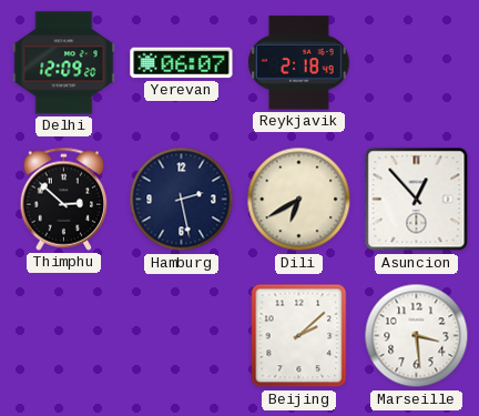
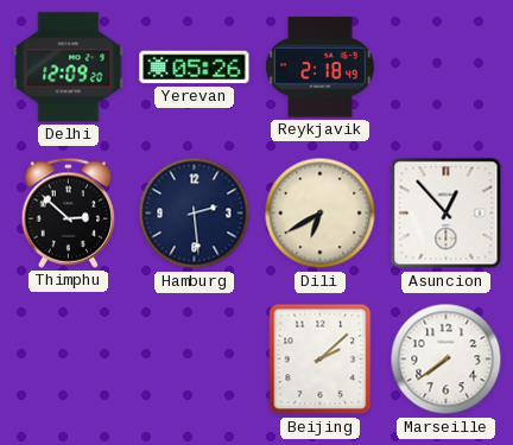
Yerevan: 06:07 -> 05:26 (195, 68)
Hamburg: 2:28 -> 2:29 (195, 214)
Marseille: 3:29 -> 7:39 (446, 360)
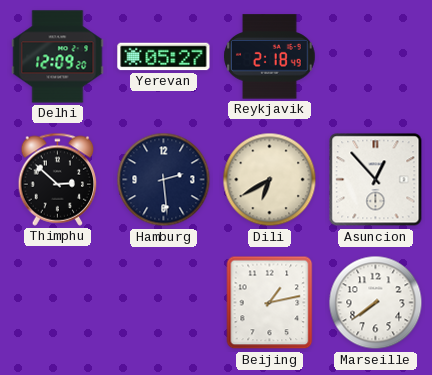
Yerevan: 05:26 -> 05:27 (164, 57)
Beijing: 2:08 -> 1:13 (270, 303)
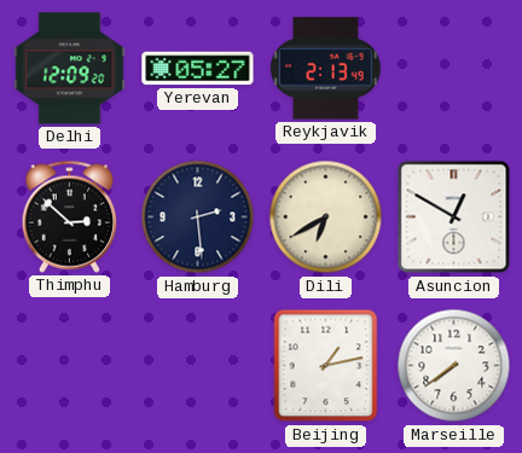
Reykjavik: 2:18 -> 2:13 (326, 69)
Asuncion: 12:53 -> 12:50 (454, 217)
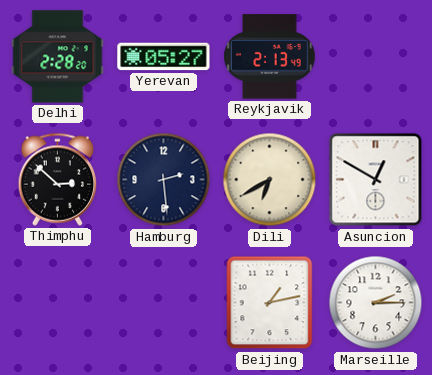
Delhi: 12:09 -> 2:28 (58, 57)
Marseille: 7:39 -> 2:15 (376, 303)
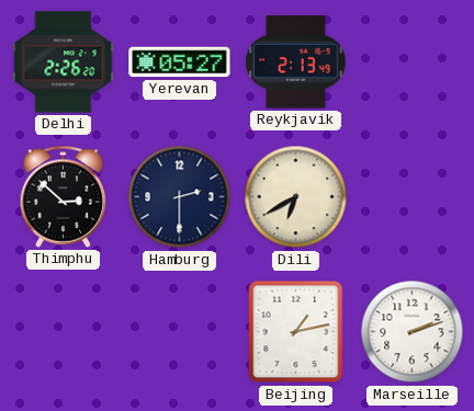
Delhi: 2:28 -> 2:26 (64, 62)
Hamburg: 2:29 -> 2:30 (180, 197)
Asuncion: 12:50 -> none (376, 180)
Marseille: 2:15 -> 2:12 (413, 332)
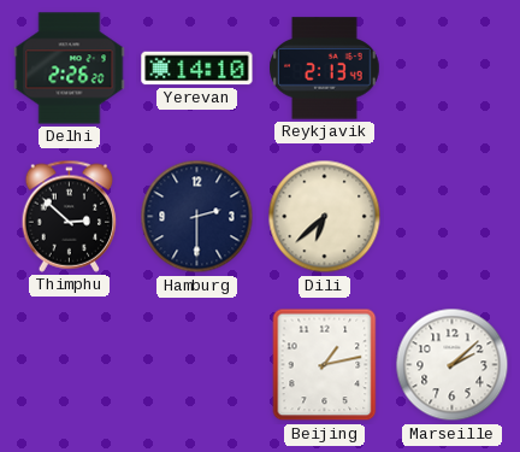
Yerevan: 05:27 -> 14:10 (197, 69)
Dili: 6:40 -> 6:38 (325, 217)
Marseille: 2:12 -> 2:08 (453, 365)
